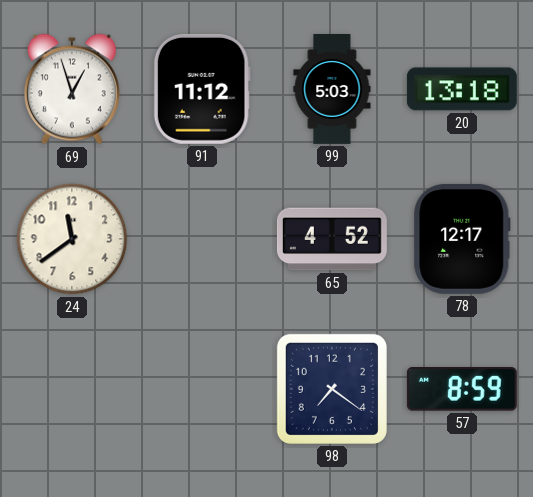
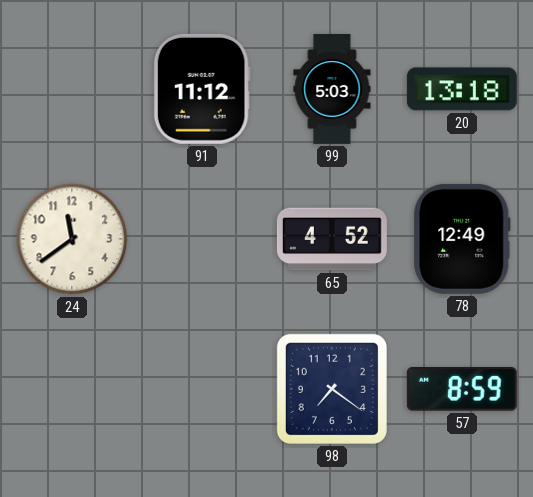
69: 12:57 -> none (72, 89)
78: 12:17 -> 12:49 (462, 239)
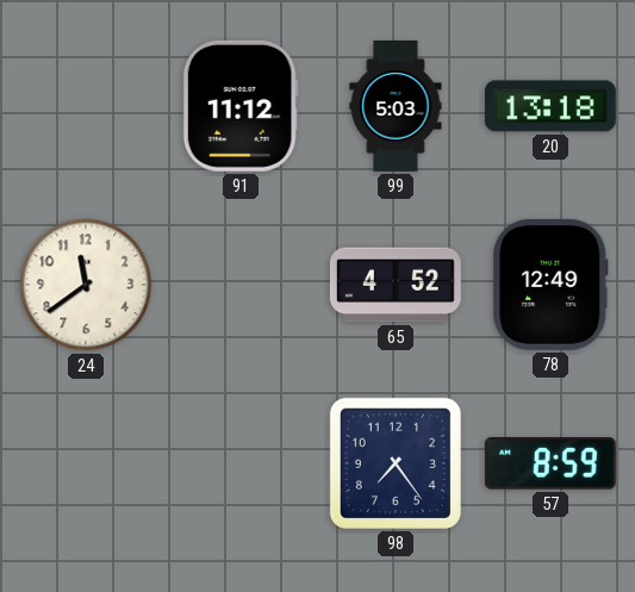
98: 7:21 -> 7:24 (396, 463)
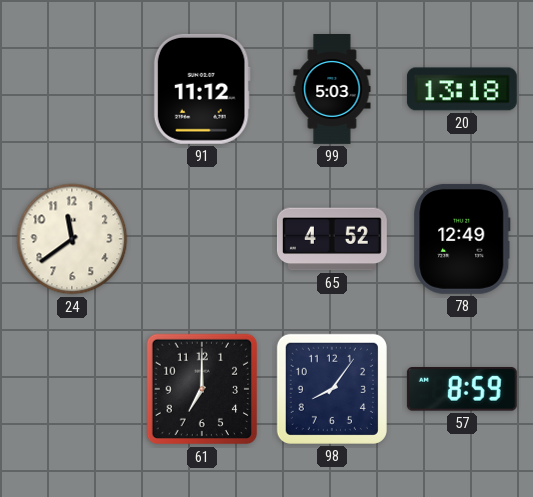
61: none -> 7:00 (202, 389)
98: 7:24 -> 8:06 (332, 389)
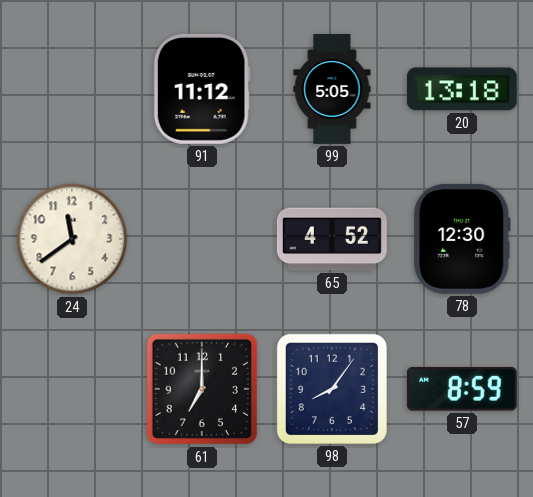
99: 5:03 -> 5:05 (332, 90)
78: 12:49 -> 12:30 (462, 239)
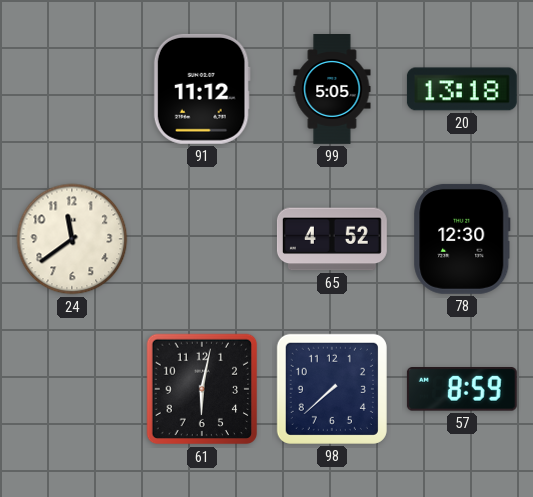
61: 7:00 -> 6:02 (202, 389)
98: 8:06 -> 7:38 (332, 389)
